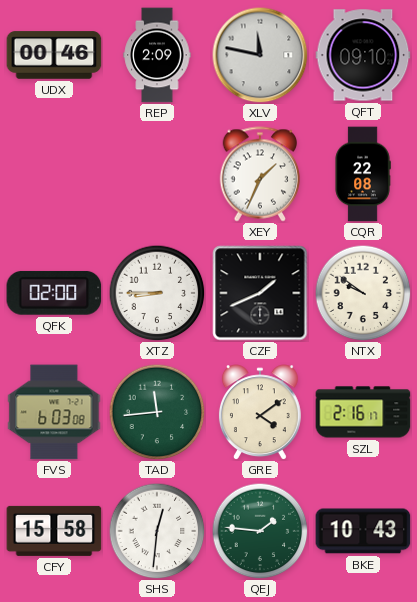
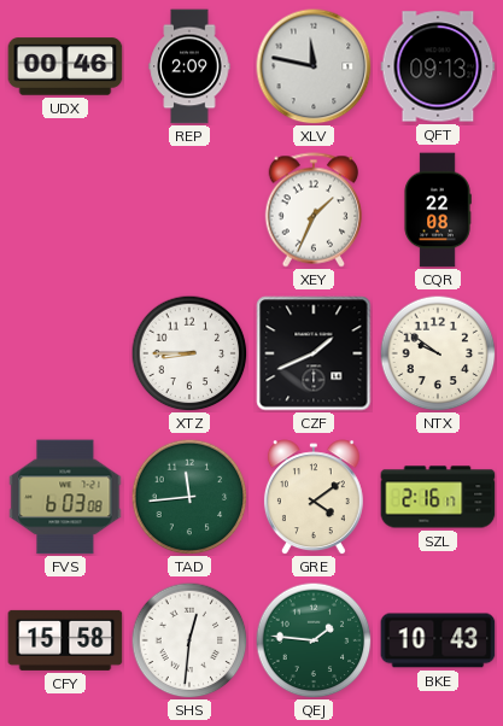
QFT: 09:10 -> 09:13 (438, 66)
QFK: 02:00 -> none (54, 293)
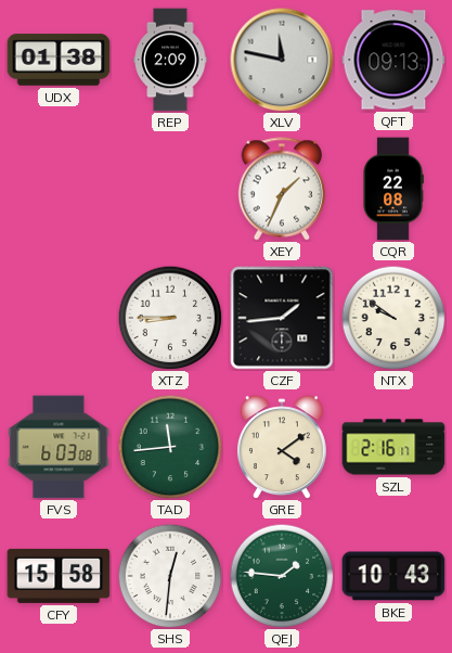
UDX: 00:46 -> 01:38 (59, 60)
CZF: 1:41 -> 1:44 (282, 318)
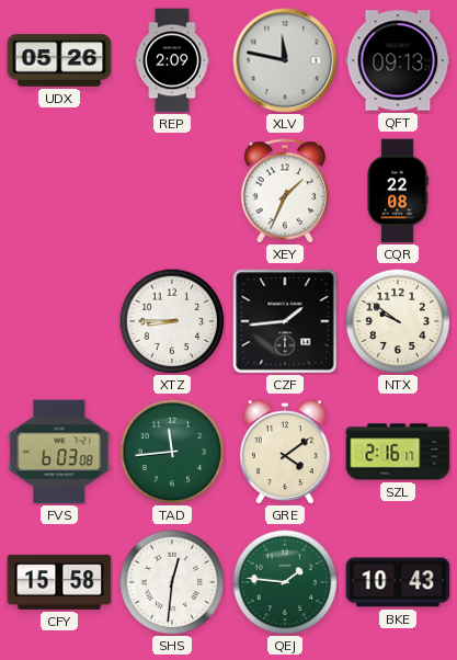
UDX: 01:38 -> 05:26 (59, 60)
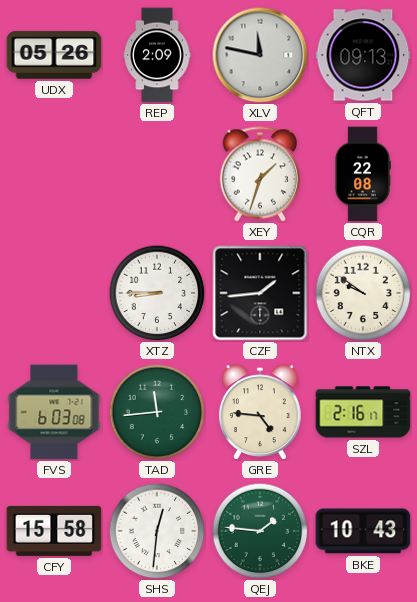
XEY: 1:34 -> 1:33 (260, 174)
GRE: 4:09 -> 4:46 (260, 412)
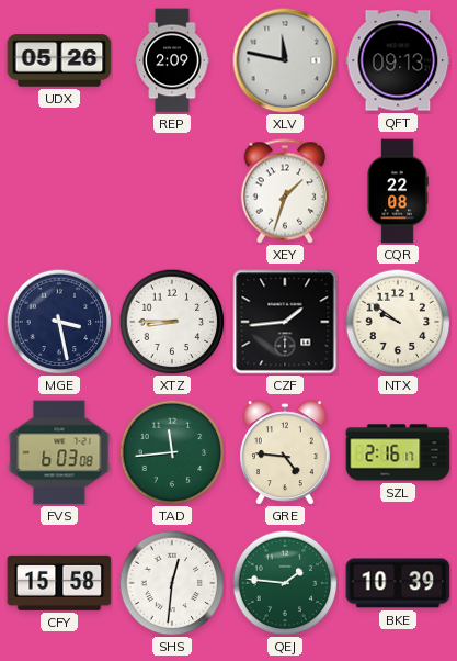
MGE: none -> 3:28 (59, 322)
BKE: 10:43 -> 10:39 (398, 583)
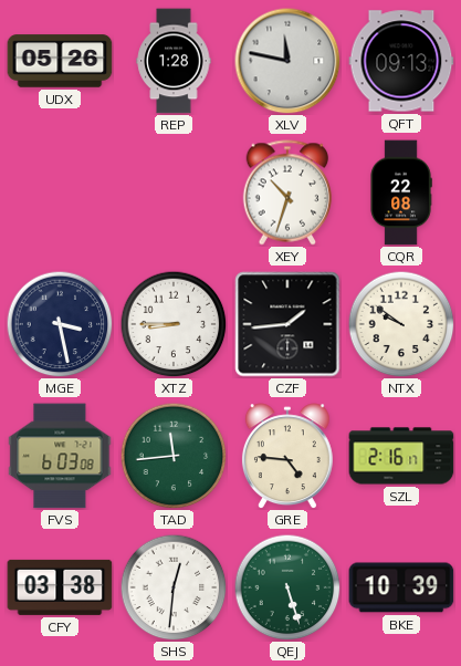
REP: 2:09 -> 1:28 (174, 61)
XEY: 1:33 -> 10:33 (287, 192)
CFY: 15:58 -> 03:38 (60, 587)
QEJ: 1:46 -> 5:27 (287, 587)
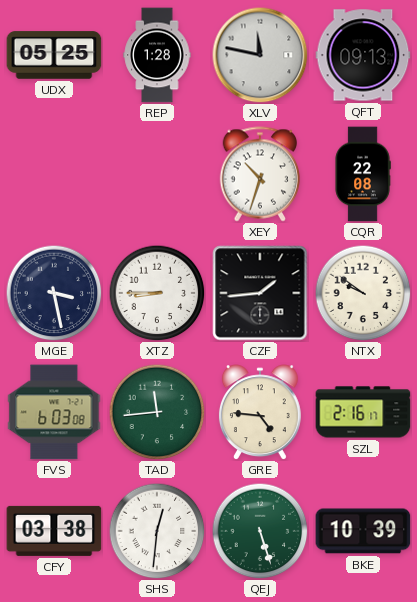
UDX: 05:26 -> 05:25 (54, 55)
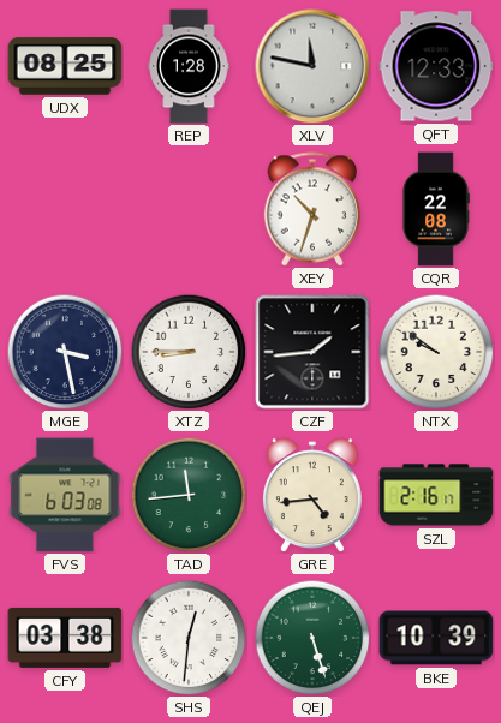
UDX: 05:25 -> 08:25 (65, 66)
QFT: 09:13 -> 12:33 (436, 66)
GRE: 4:46 -> 4:44 (312, 495)
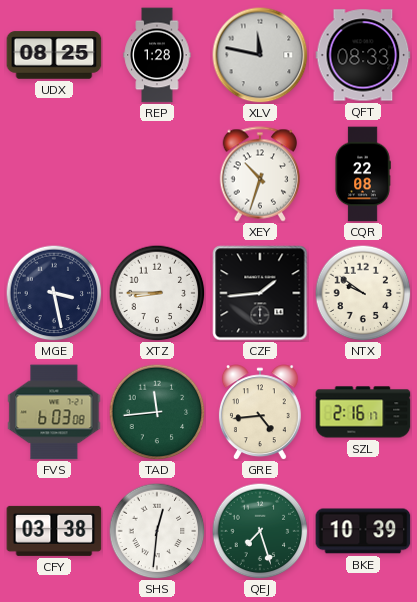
QFT: 12:33 -> 08:33 (363, 55)
QEJ: 5:27 -> 7:27 (260, 531)
